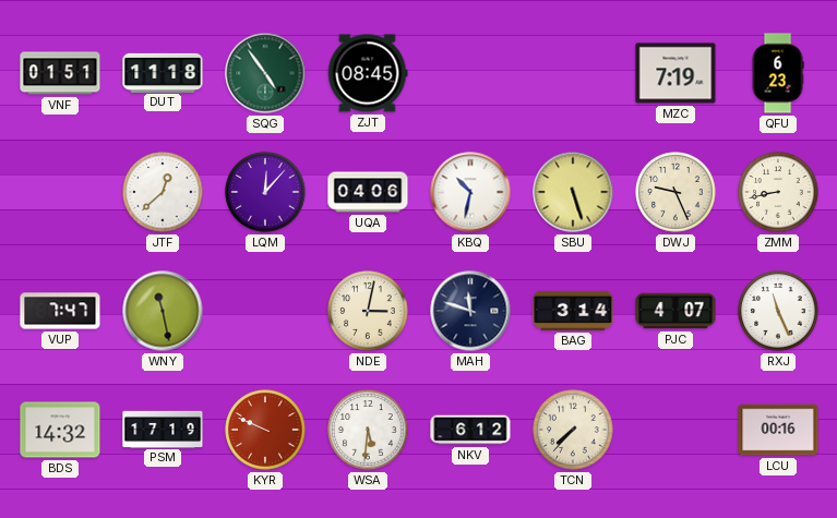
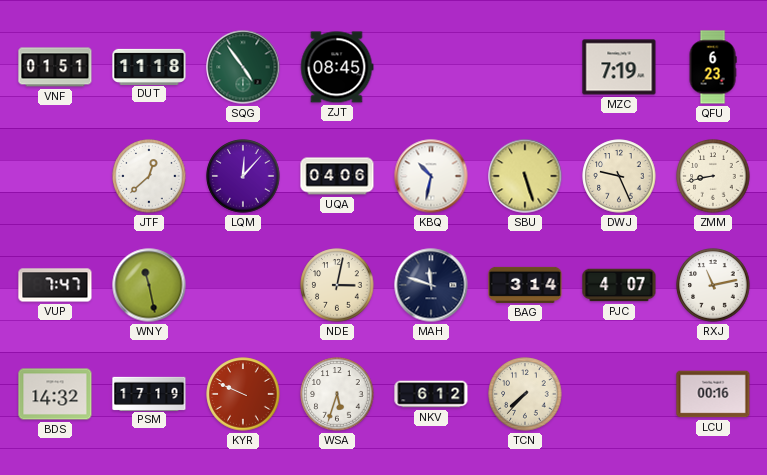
RXJ: 11:26 -> 11:13 (713, 285)
WSA: 5:31 -> 5:33 (337, 394)
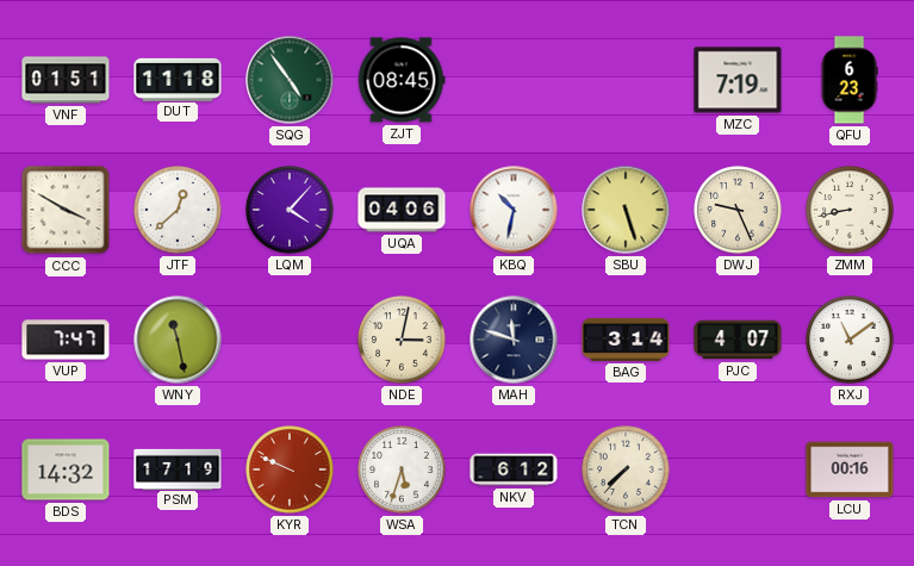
CCC: none -> 3:50 (66, 210)
LQM: 12:07 -> 4:07 (290, 210)
RXJ: 11:13 -> 11:09 (850, 340)
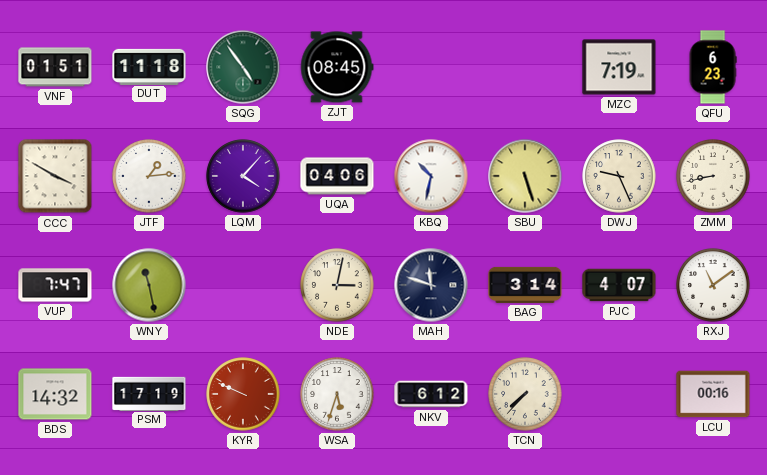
JTF: 12:38 -> 1:14 (149, 176)
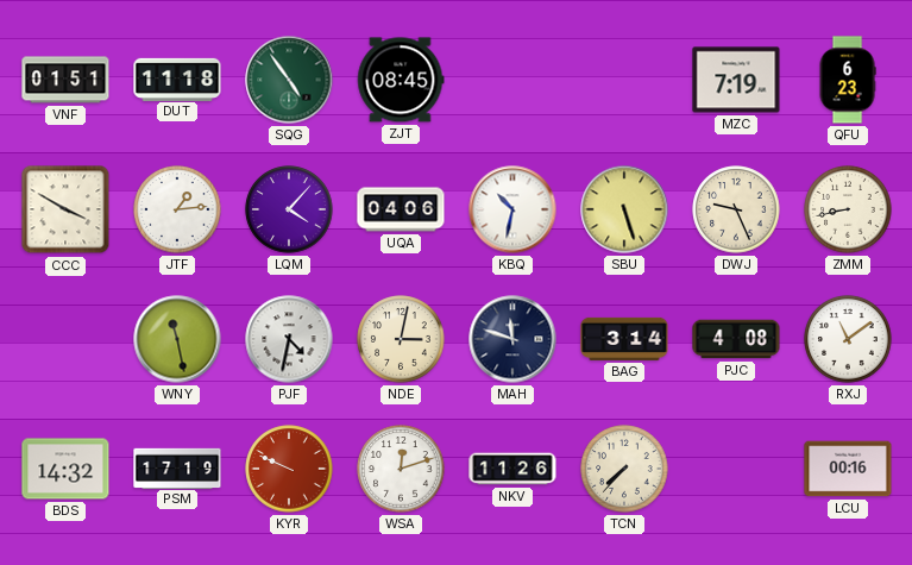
VUP: 7:47 -> none (55, 285)
PJF: none -> 4:32 (289, 339)
PJC: 4:07 -> 4:08 (736, 339)
WSA: 5:33 -> 12:12 (401, 469)
NKV: 6:12 -> 11:26 (512, 469)
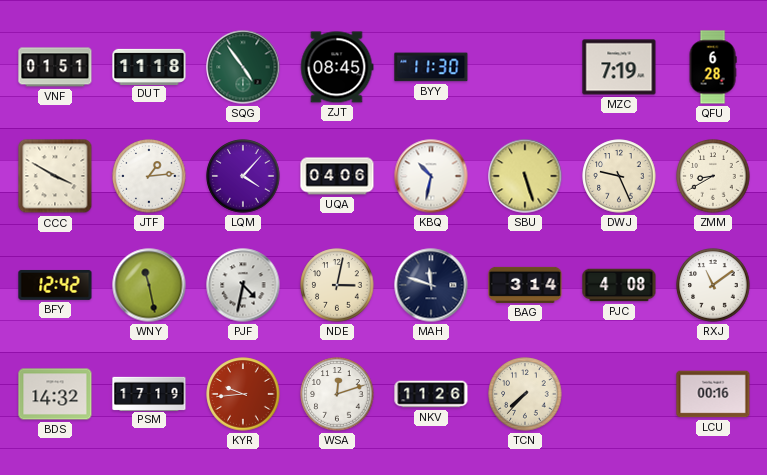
BYY: none -> 11:30 (431, 67)
QFU: 6:23 -> 6:28 (713, 67)
ZMM: 8:43 -> 8:40 (713, 176)
BFY: none -> 12:42 (55, 285)
KYR: 9:49 -> 9:44 (243, 394)
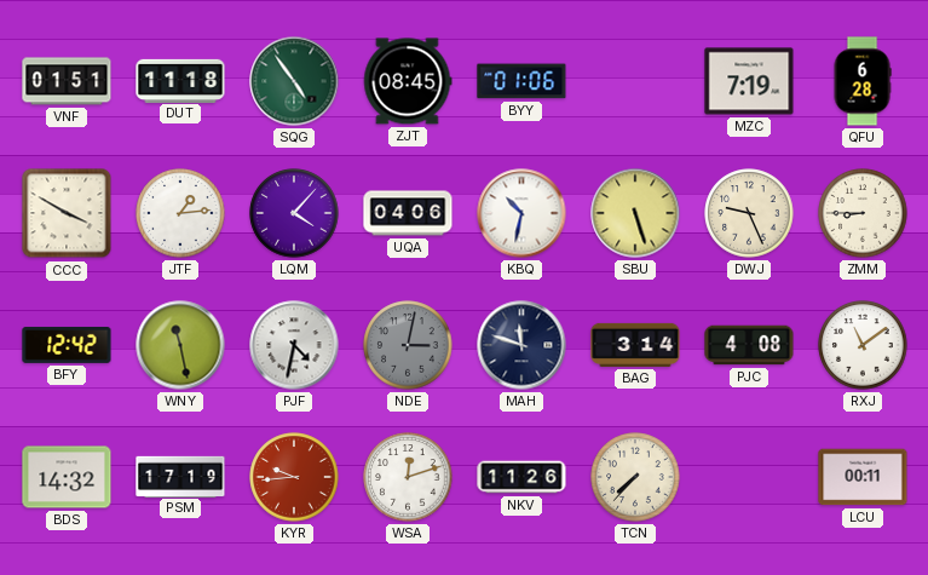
BYY: 11:30 -> 01:06 (521, 81)
ZMM: 8:40 -> 8:45 (863, 213)
NDE dial: cream -> grey (408, 345)
LCU: 00:16 -> 00:11 (863, 477)
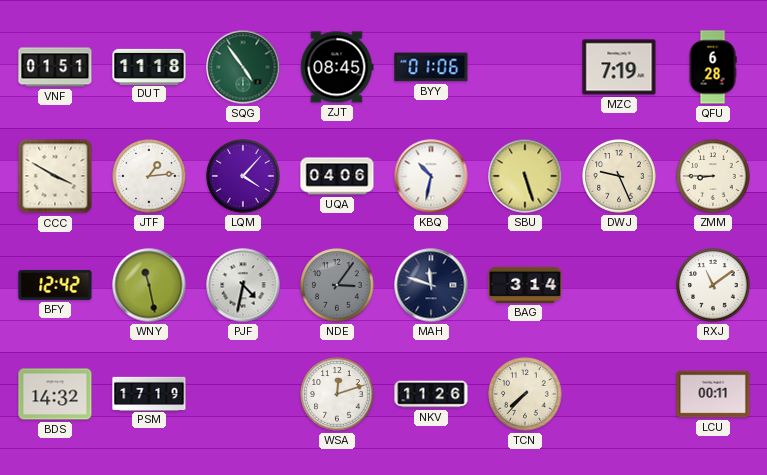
NDE: 3:02 -> 3:06 (337, 285)
PJC: 4:08 -> none (749, 345)
KYR: 9:44 -> none (294, 477)
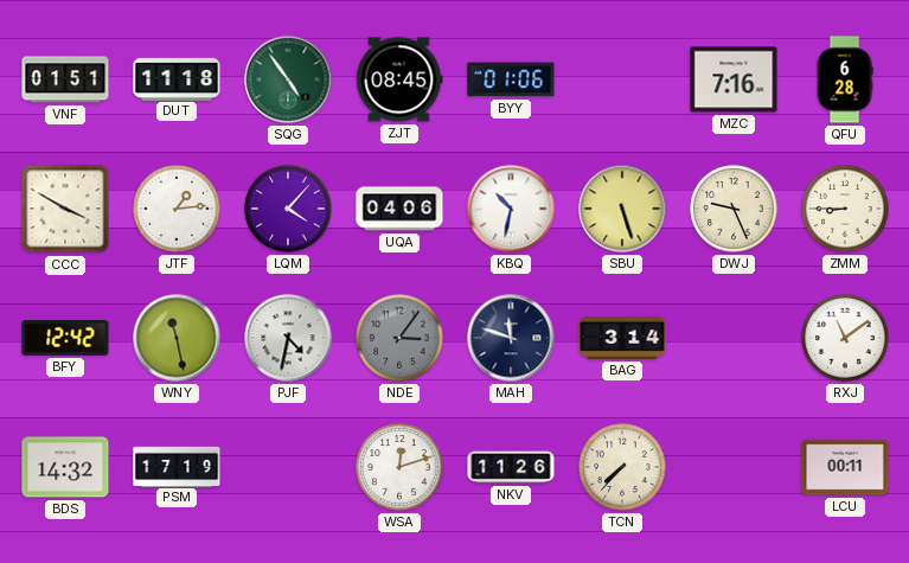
MZC: 7:19 -> 7:16 (734, 79)
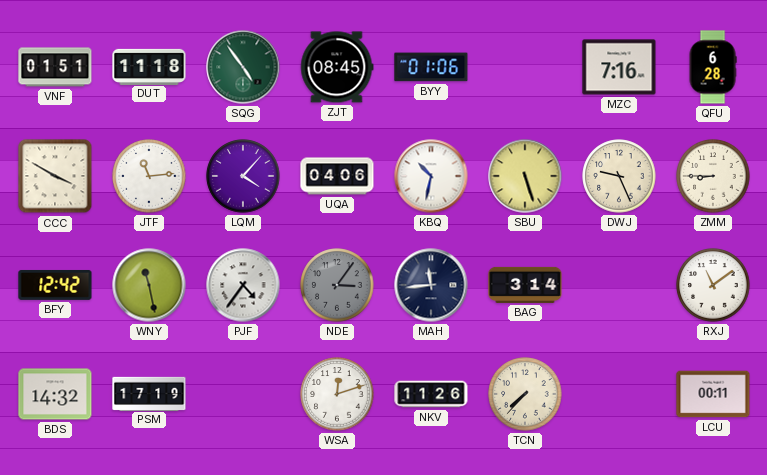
JTF: 1:14 -> 11:14 (149, 176)
PJF: 4:32 -> 4:36 (243, 285)
MAH: 11:48 -> 11:44 (431, 285)
